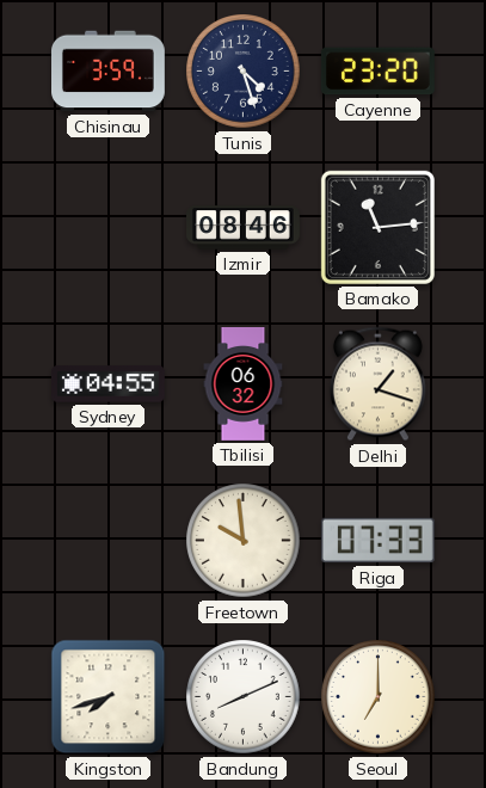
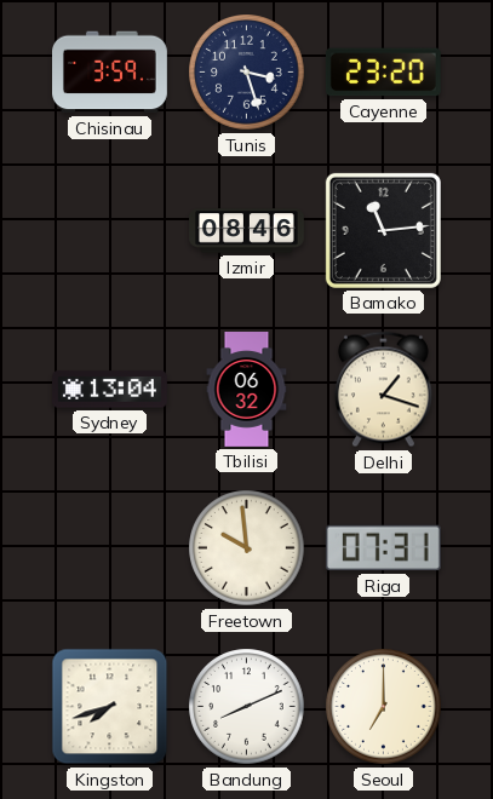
Tunis: 4:27 -> 3:27 (247, 73)
Sydney: 04:55 -> 13:04 (110, 390)
Riga: 07:33 -> 07:31 (383, 548)
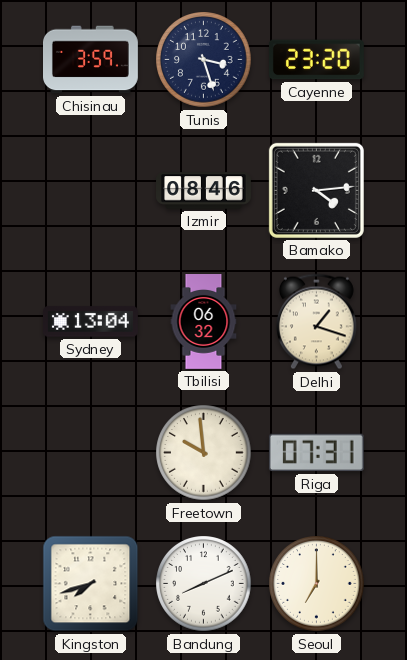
Bamako: 11:14 -> 4:14 (316, 190)
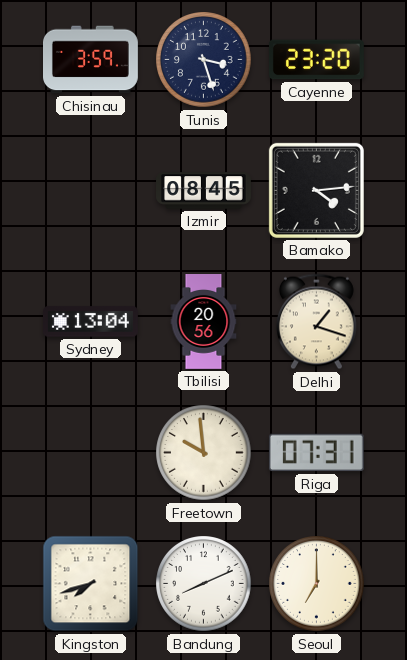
Izmir: 08:46 -> 08:45 (204, 191)
Tbilisi: 06:32 -> 20:56 (204, 322)
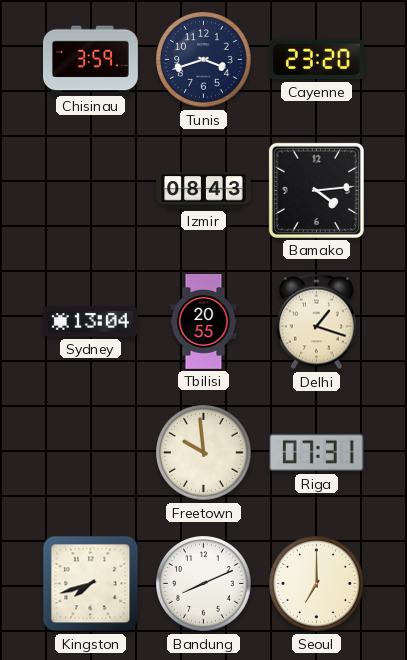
Tunis: 3:27 -> 3:42 (204, 60)
Izmir: 08:45 -> 08:43 (204, 191)
Tbilisi: 20:56 -> 20:55 (204, 322)
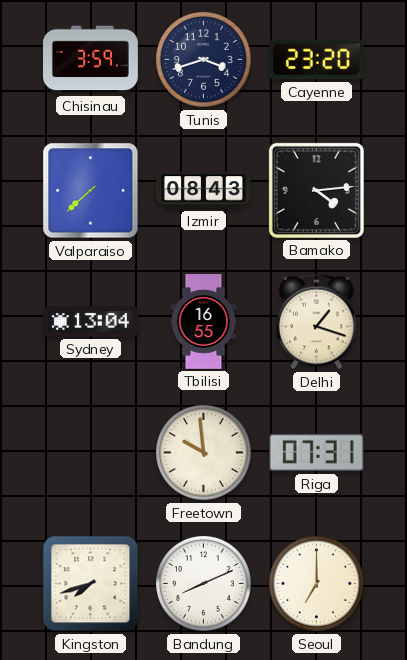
Valparaiso: none -> 7:38 (91, 191)
Tbilisi: 20:55 -> 16:55 (204, 322)
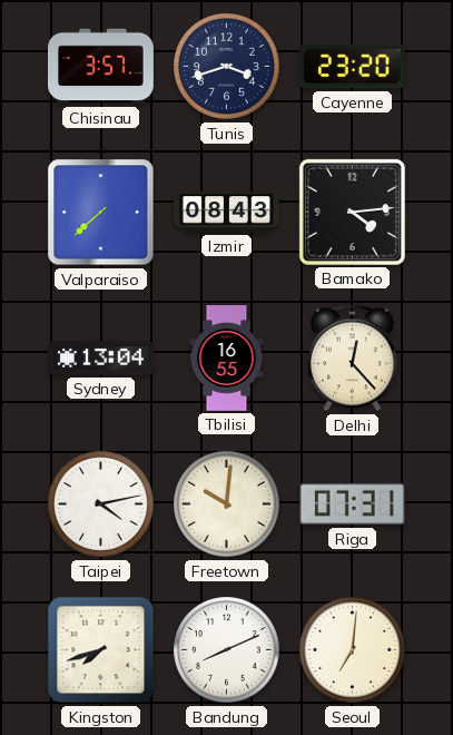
Chisinau: 3:59 -> 3:57 (101, 67)
Delhi: 1:18 -> 12:23 (352, 359)
Taipei: none -> 4:13 (101, 504)
Freetown: 9:59 -> 10:01 (227, 504)
Seoul: 7:00 -> 7:01 (353, 650)
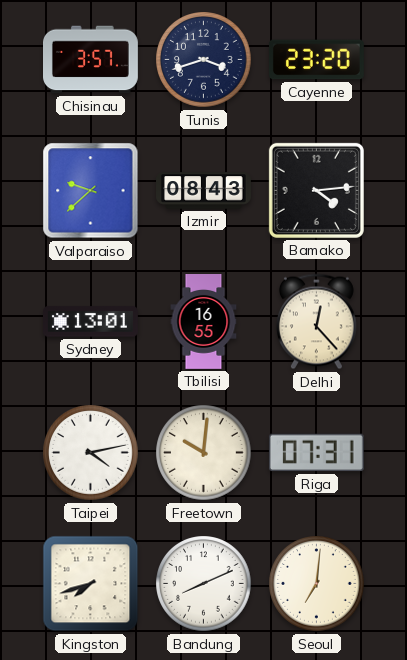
Valparaiso: 7:38 -> 9:38 (91, 191)
Sydney: 13:04 -> 13:01 (91, 322)
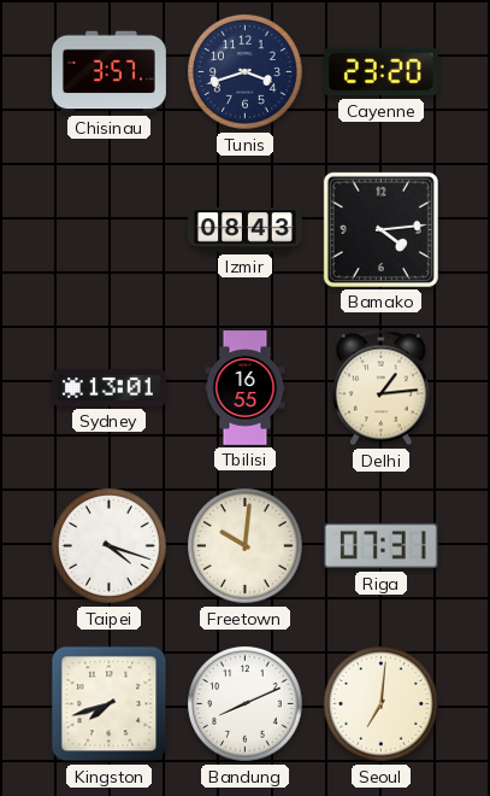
Valparaiso: 9:38 -> none (91, 191)
Delhi: 12:23 -> 1:14 (380, 388)
Taipei: 4:13 -> 4:18 (110, 546)
